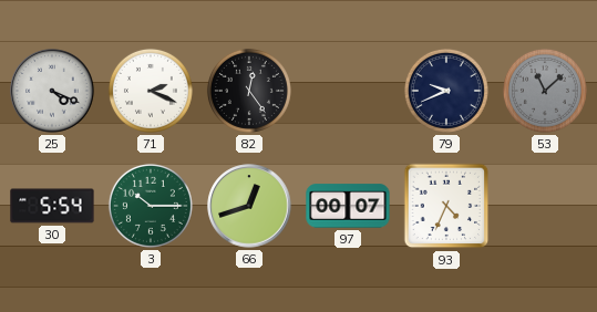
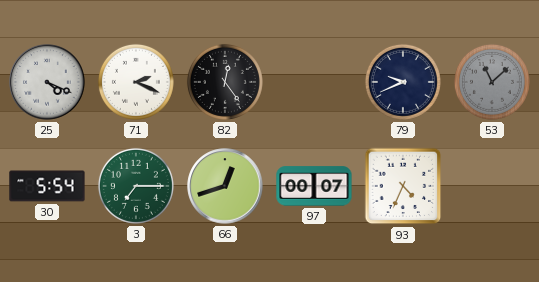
3: 10:15 -> 7:15 (136, 186)
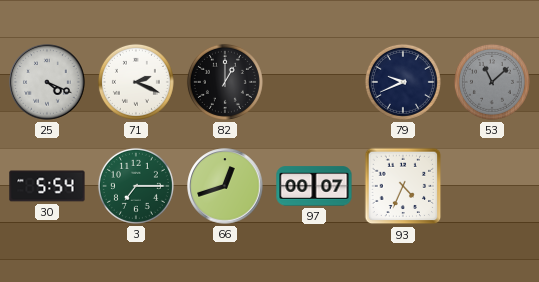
82: 12:24 -> 1:00 (225, 82)
